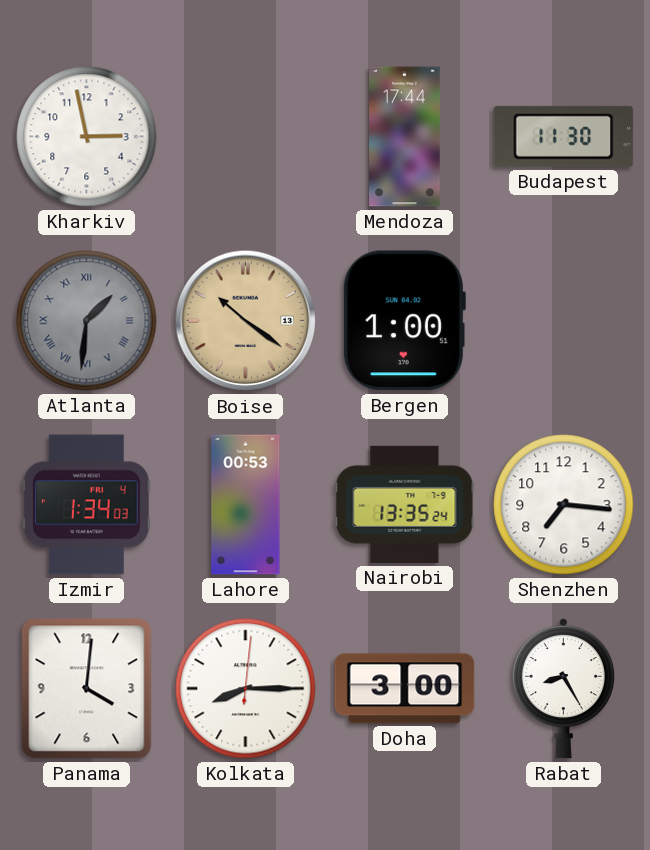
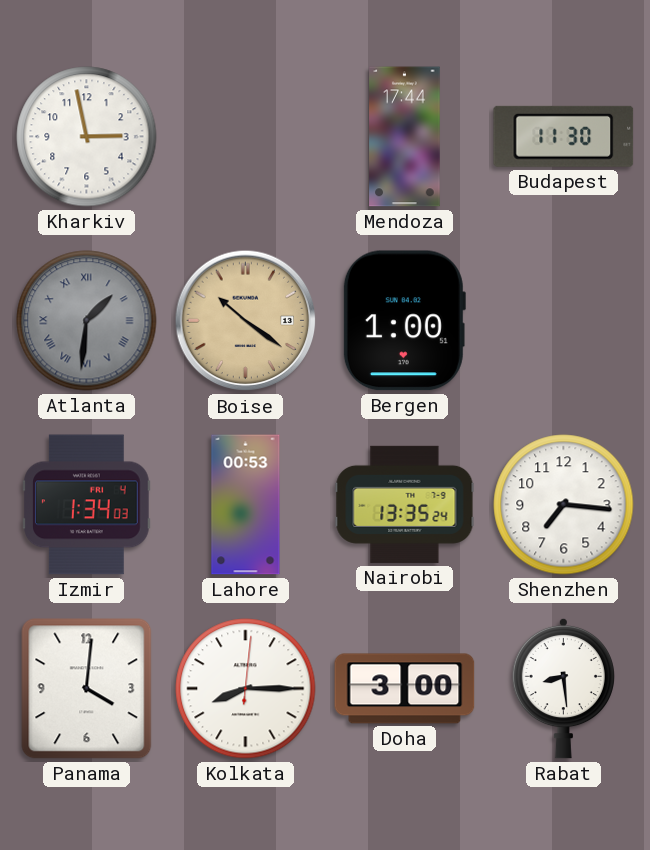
Rabat: 8:25 -> 8:29 (563, 688)
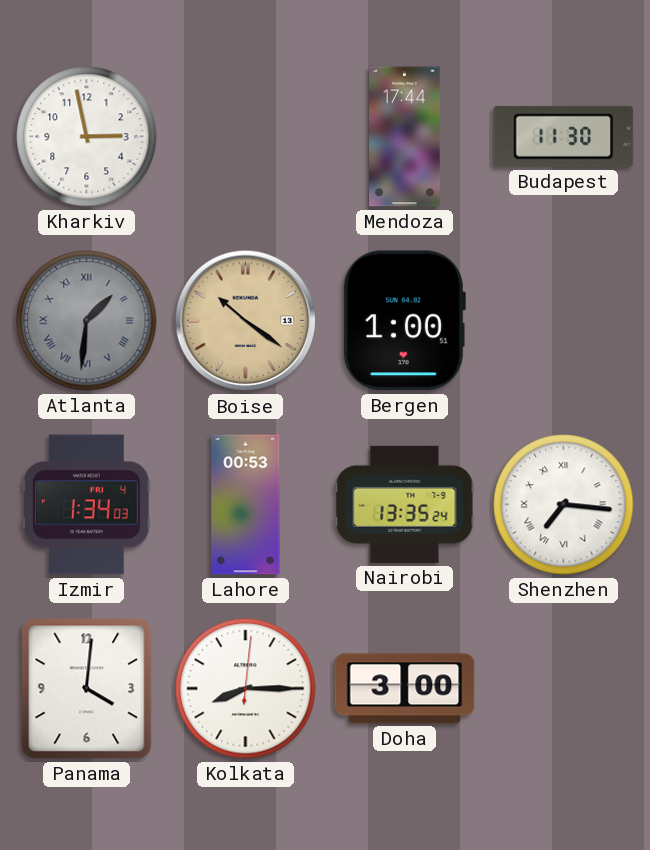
Shenzhen numerals: Arabic -> Roman (564, 505)
Rabat: 8:29 -> none (563, 688)
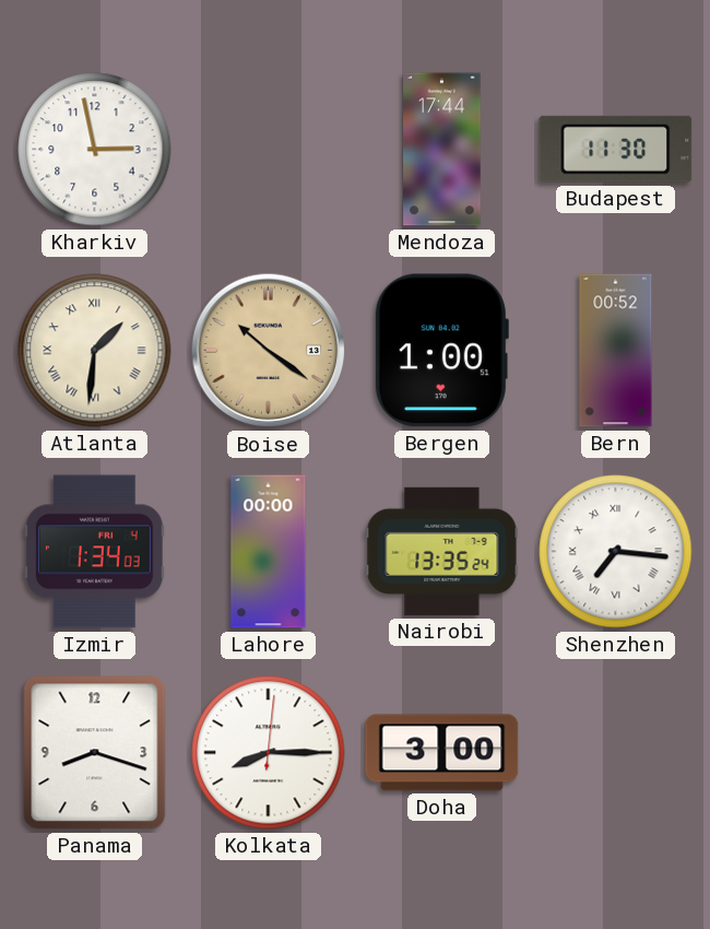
Atlanta dial: grey -> cream (95, 351)
Bern: none -> 00:52 (616, 351)
Lahore: 00:53 -> 00:00 (269, 552)
Panama: 4:01 -> 8:18 (95, 753)
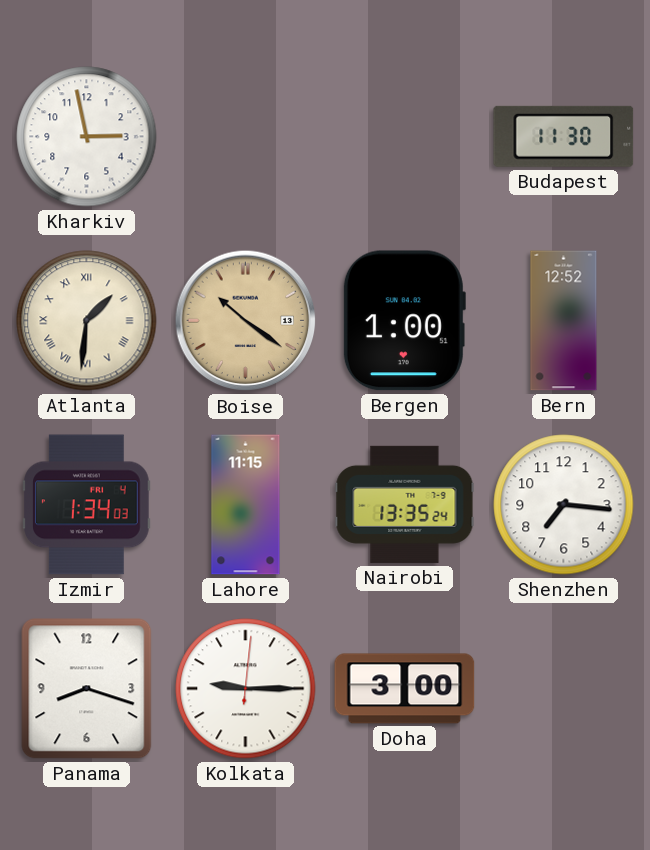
Mendoza: 17:44 -> none (442, 150)
Bern: 00:52 -> 12:52 (564, 321)
Lahore: 00:00 -> 11:15 (246, 505)
Shenzhen numerals: Roman -> Arabic (564, 505)
Kolkata: 8:15 -> 9:15 (246, 689)
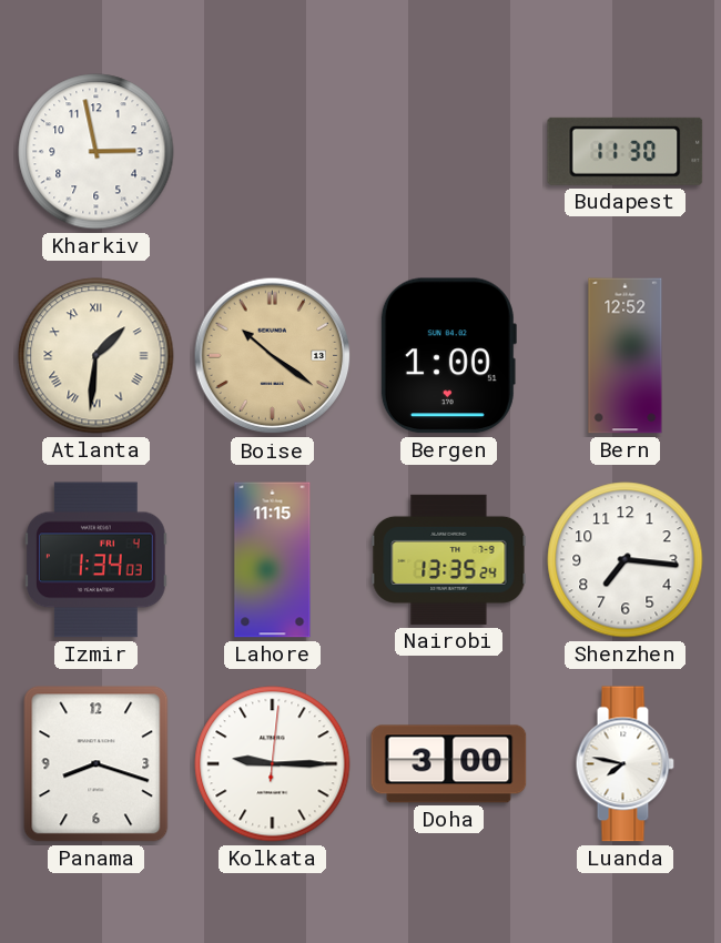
Luanda: none -> 7:47 (624, 764)
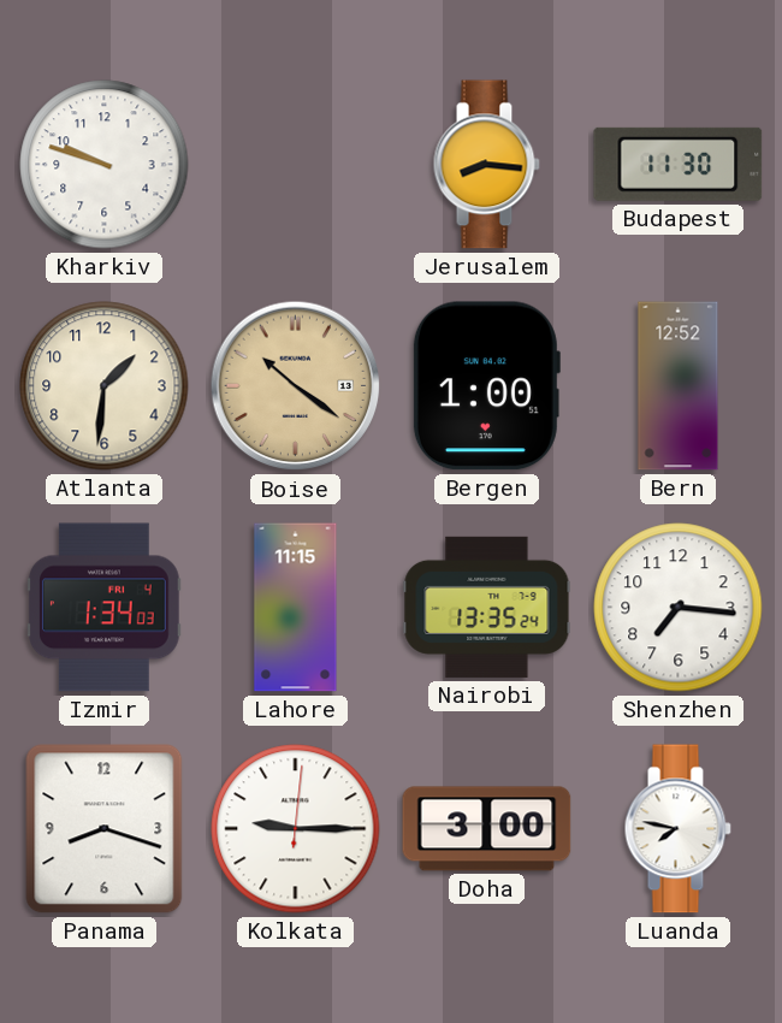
Kharkiv: 2:58 -> 9:48 (105, 165)
Jerusalem: none -> 8:16 (486, 165)
Atlanta numerals: Roman -> Arabic (105, 386)
